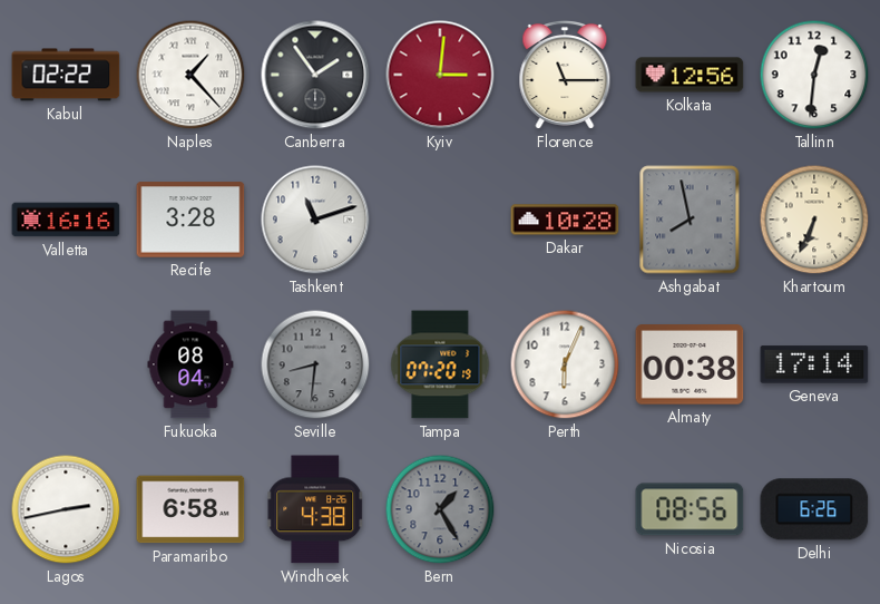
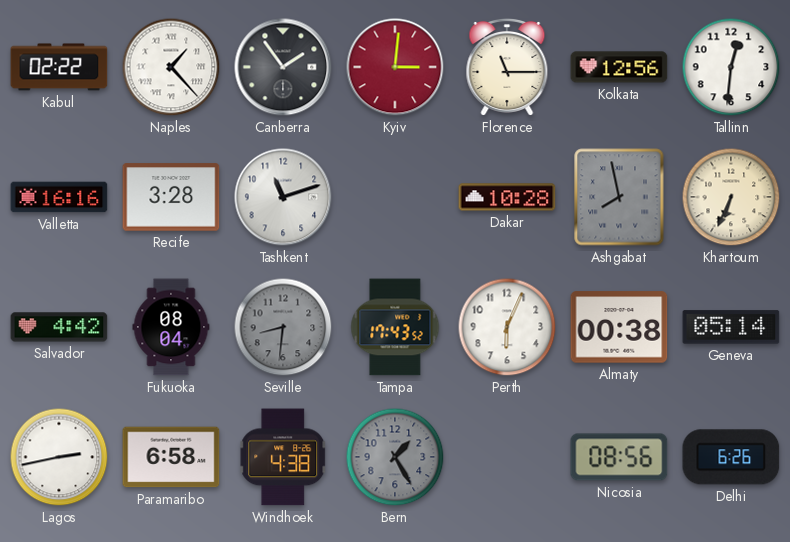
Salvador: none -> 4:42 (59, 327)
Tampa: 07:20 -> 17:43 (395, 327)
Geneva: 17:14 -> 05:14 (731, 327)
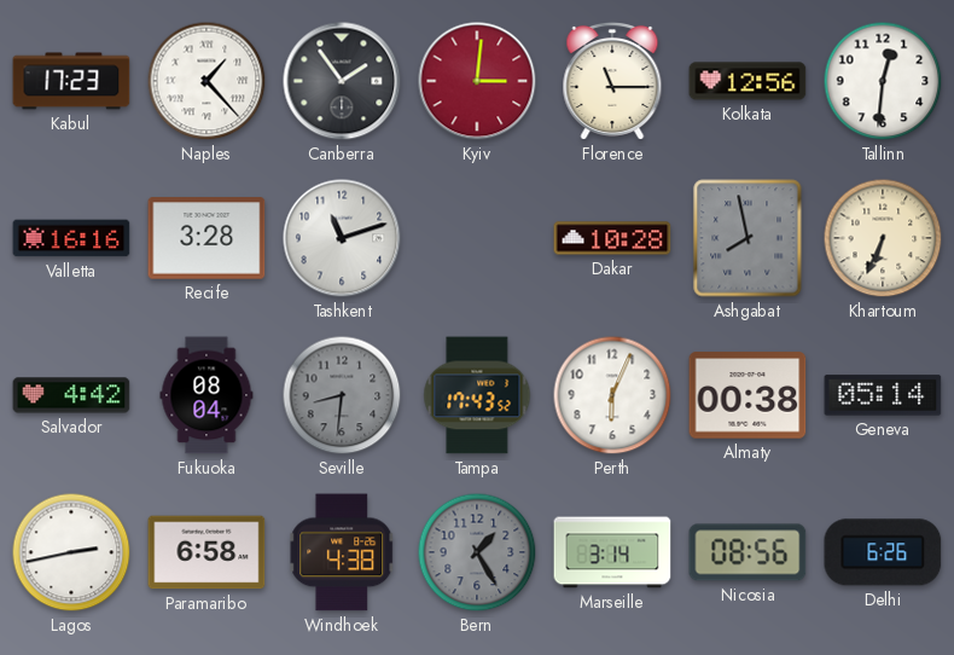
Kabul: 02:22 -> 17:23 (71, 81)
Marseille: none -> 3:14 (612, 552)
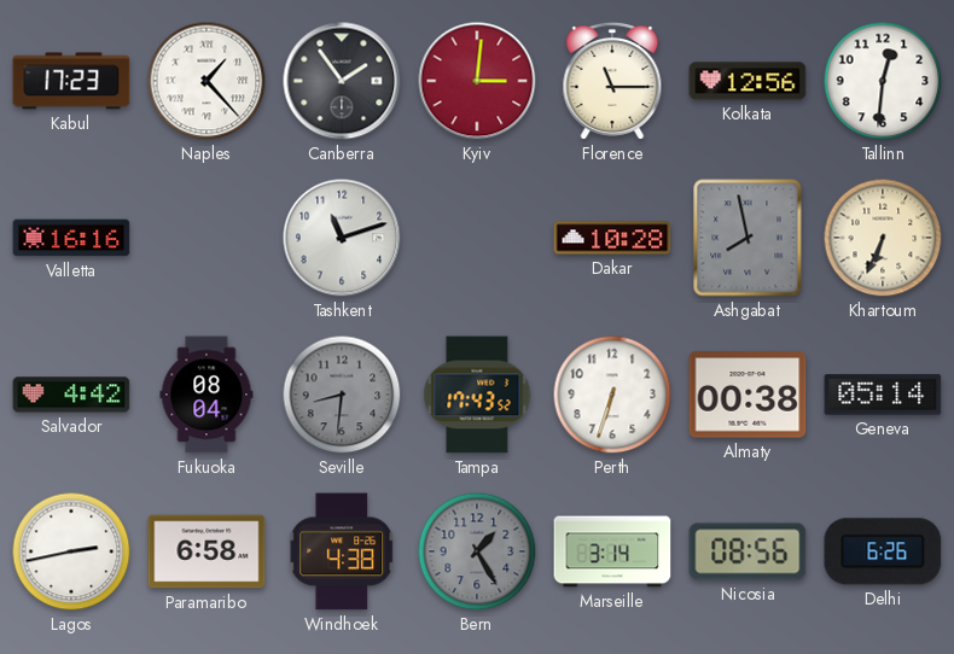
Recife: 3:28 -> none (206, 238)
Perth: 6:04 -> 6:33 (612, 395)
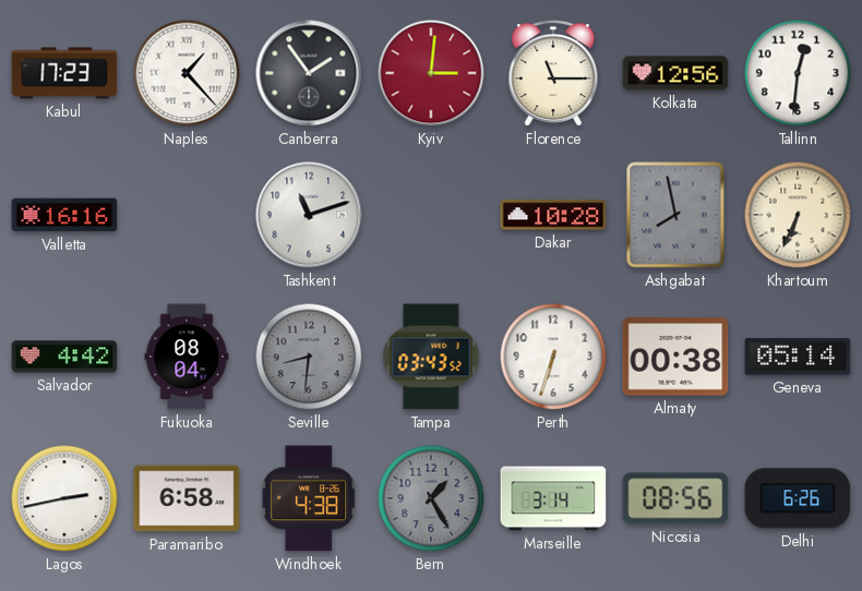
Tampa: 17:43 -> 03:43 (431, 357)
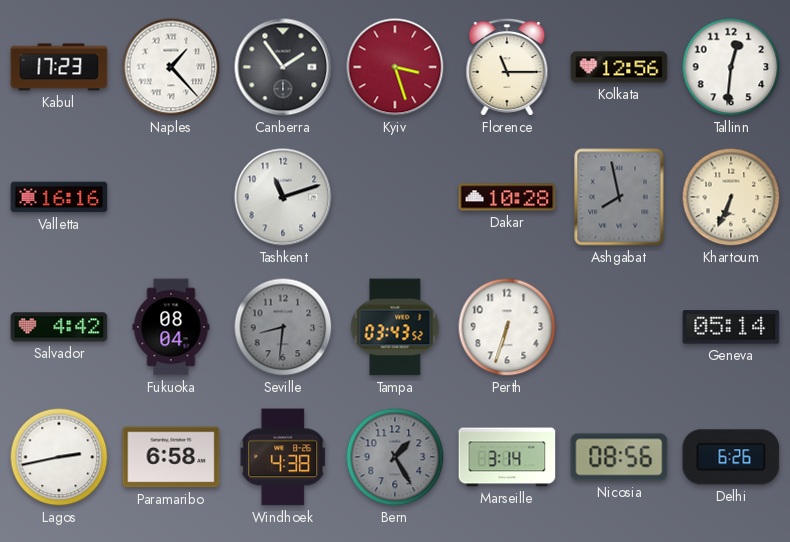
Kyiv: 3:01 -> 3:27 (395, 67)
Almaty: 00:38 -> none (675, 357)
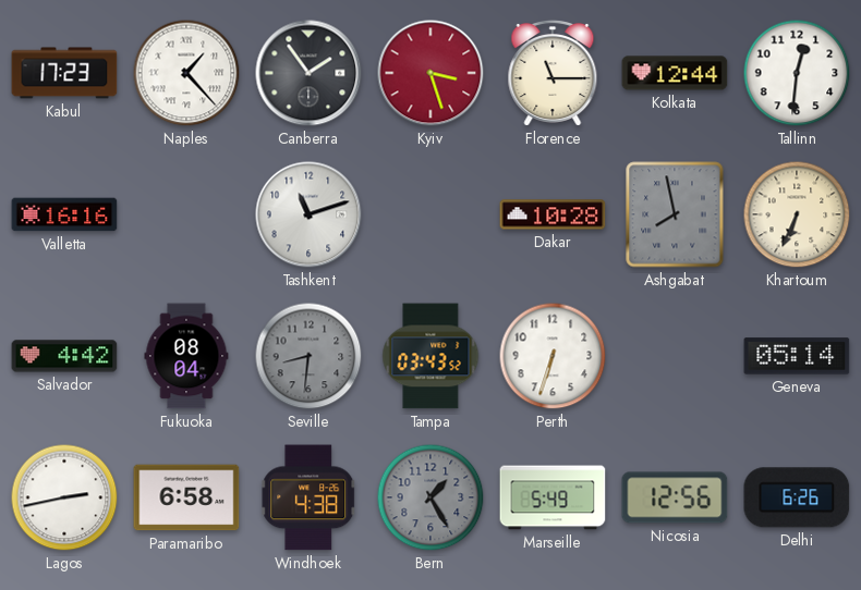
Kolkata: 12:56 -> 12:44 (675, 73)
Marseille: 3:14 -> 5:49 (553, 497)
Nicosia: 08:56 -> 12:56 (675, 497)
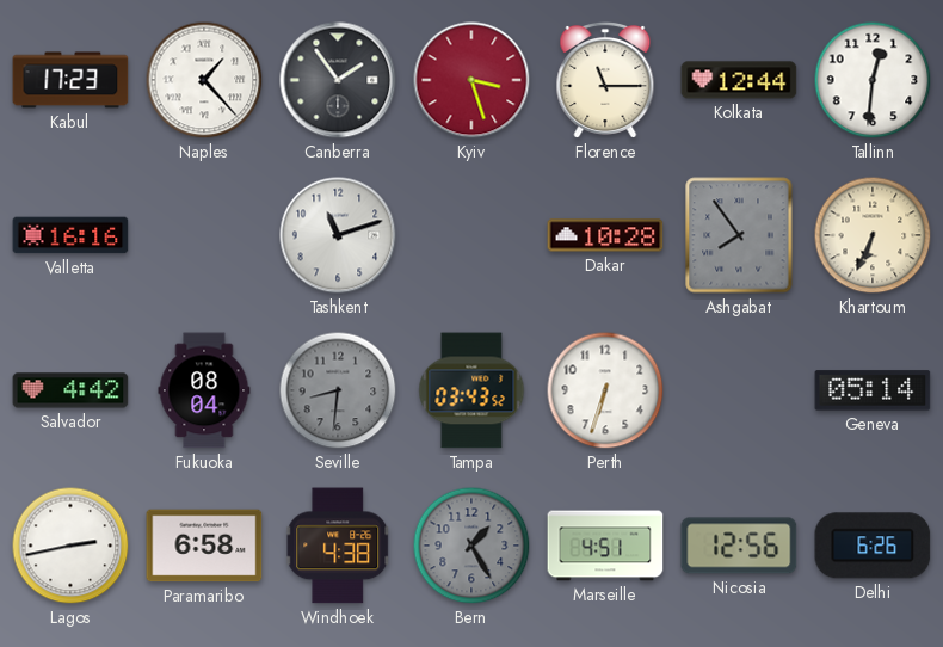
Ashgabat: 7:58 -> 7:54 (739, 235)
Marseille: 5:49 -> 4:51 (605, 546)
